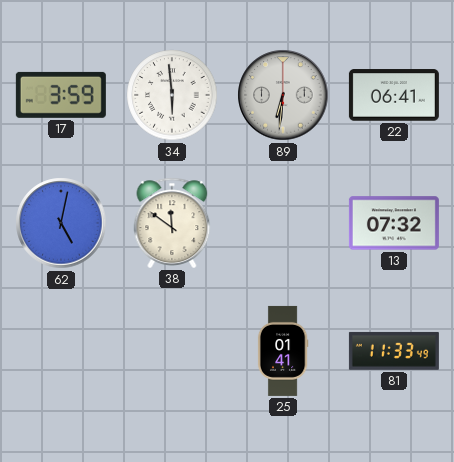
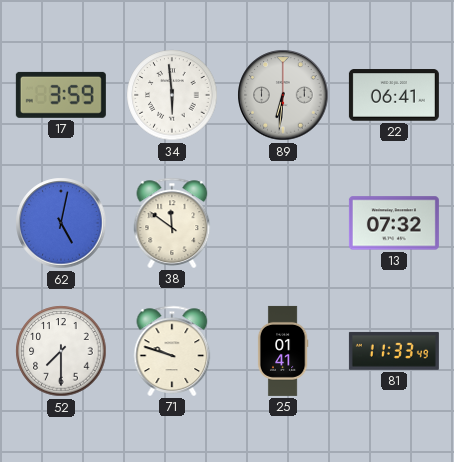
52: none -> 7:30 (61, 351)
71: none -> 9:48 (172, 351)
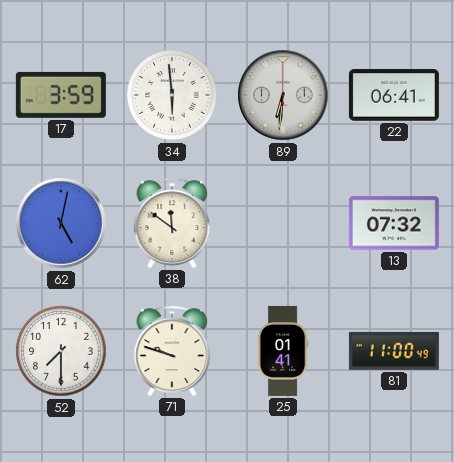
81: 11:33 -> 11:00 (394, 351)
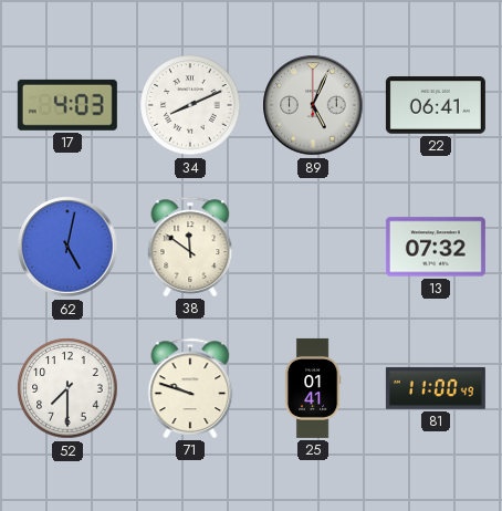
17: 3:59 -> 4:03 (67, 105)
34: 5:59 -> 8:11 (190, 105)
89: 6:31 -> 5:04 (313, 105)
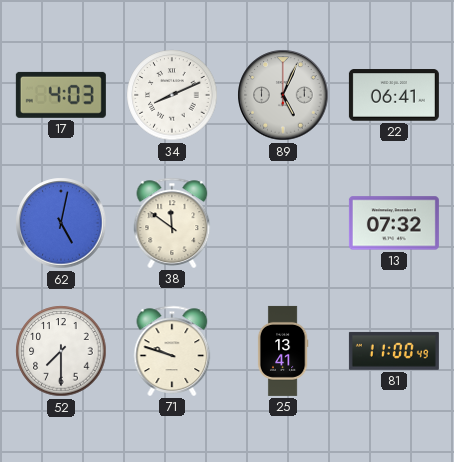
25: 01:41 -> 13:41 (283, 351)
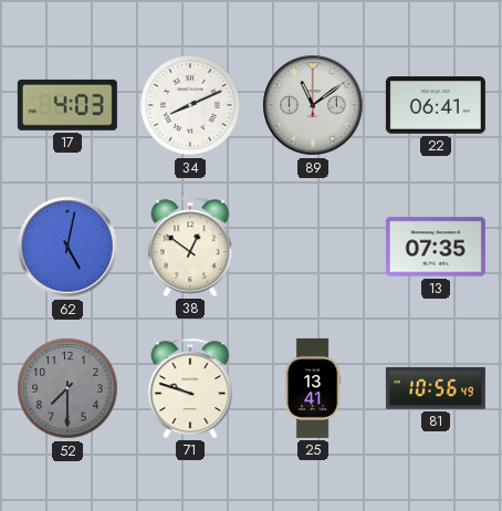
89: 5:04 -> 11:09 (313, 105)
38: 11:51 -> 12:51 (190, 247)
13: 07:32 -> 07:35 (436, 247)
52 dial: white -> grey (67, 388)
81: 11:00 -> 10:56 (436, 388)
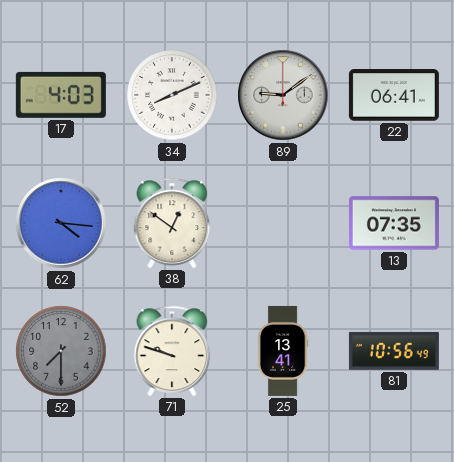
89: 11:09 -> 9:09 (283, 95)
62: 5:02 -> 4:16 (61, 223)
